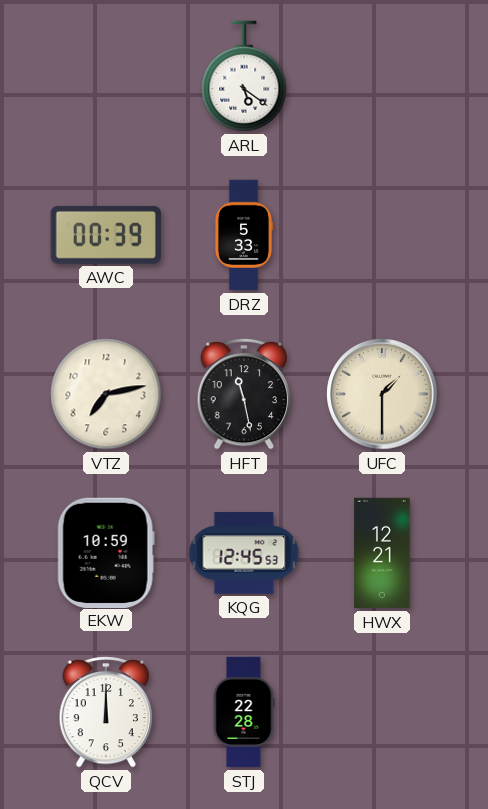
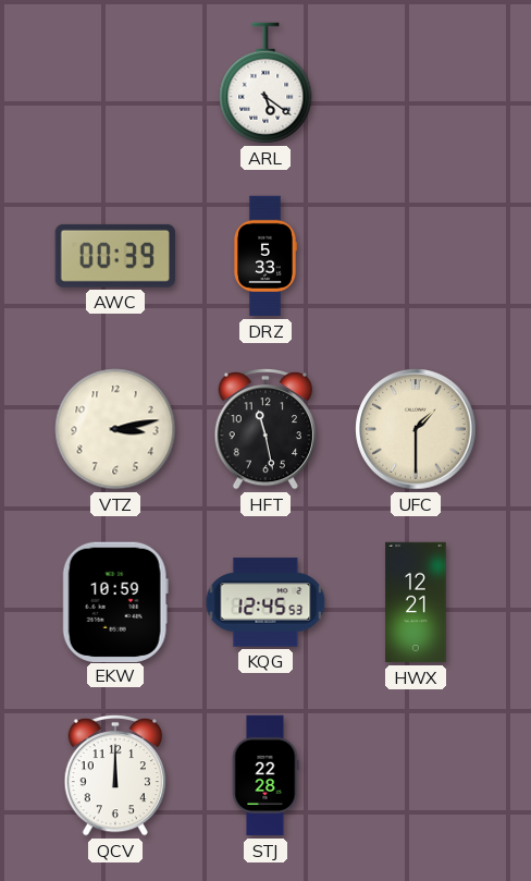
VTZ: 7:13 -> 3:13 (115, 429)
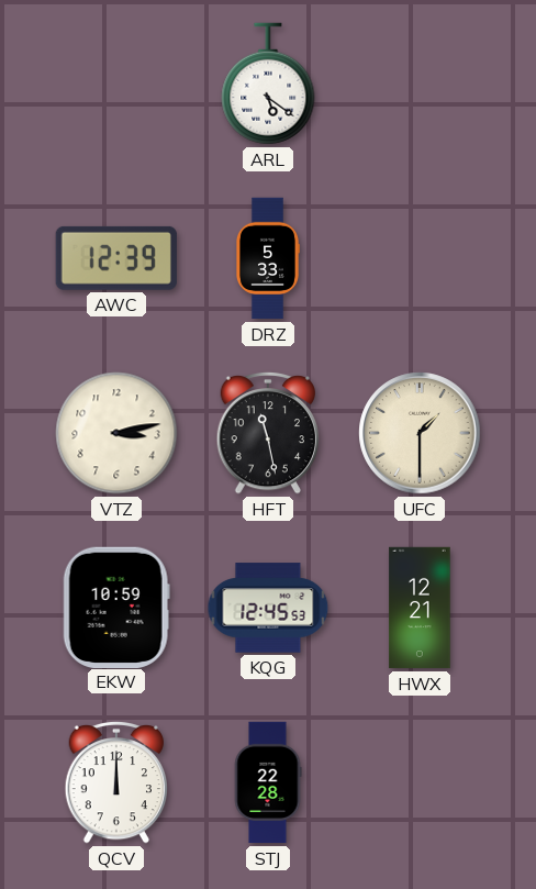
AWC: 00:39 -> 12:39 (116, 258)
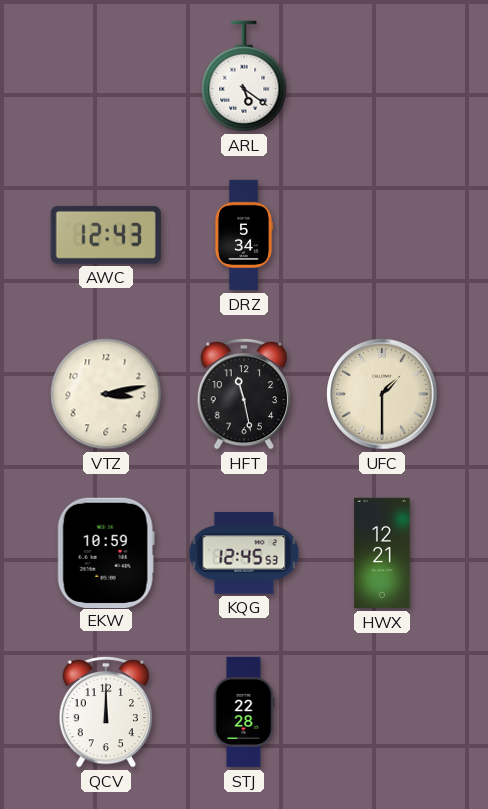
AWC: 12:39 -> 12:43 (106, 235)
DRZ: 5:33 -> 5:34 (243, 235)
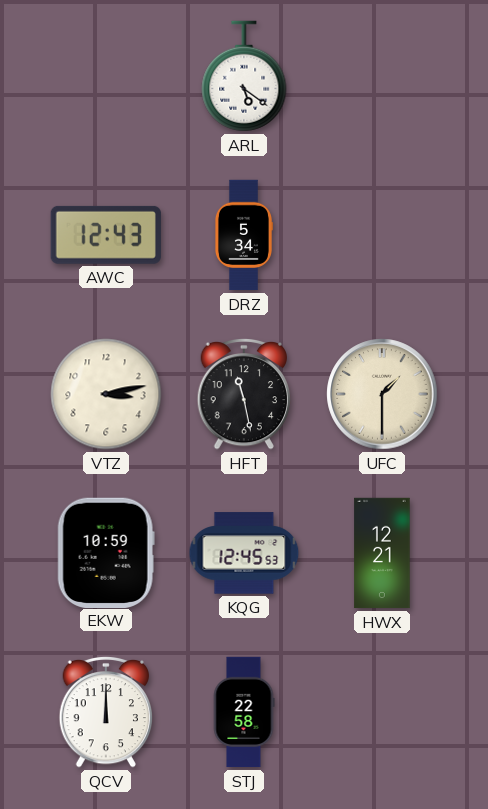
STJ: 22:28 -> 22:58 (244, 712)
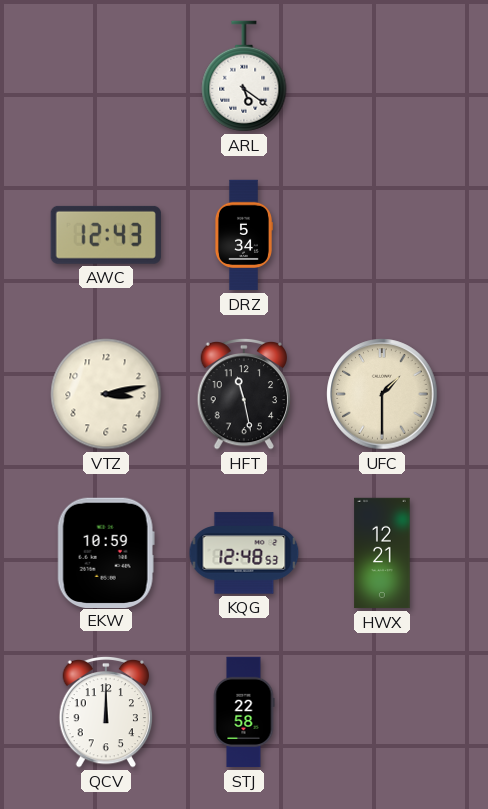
KQG: 12:45 -> 12:48 (244, 553)
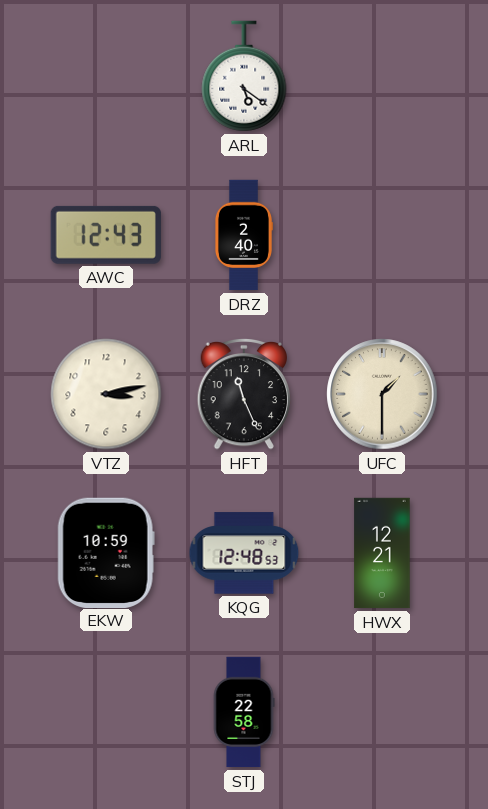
DRZ: 5:34 -> 2:40 (243, 235)
HFT: 11:28 -> 11:26 (243, 394)
QCV: 12:00 -> none (105, 712)
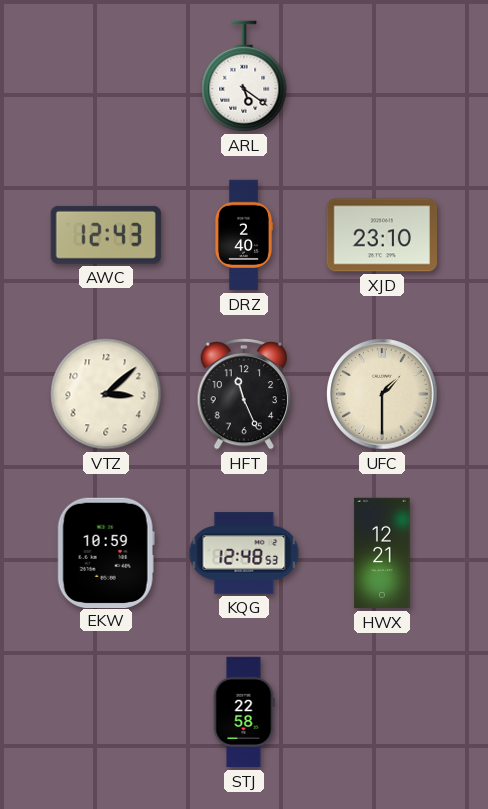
XJD: none -> 23:10 (381, 235)
VTZ: 3:13 -> 3:08 (106, 394)
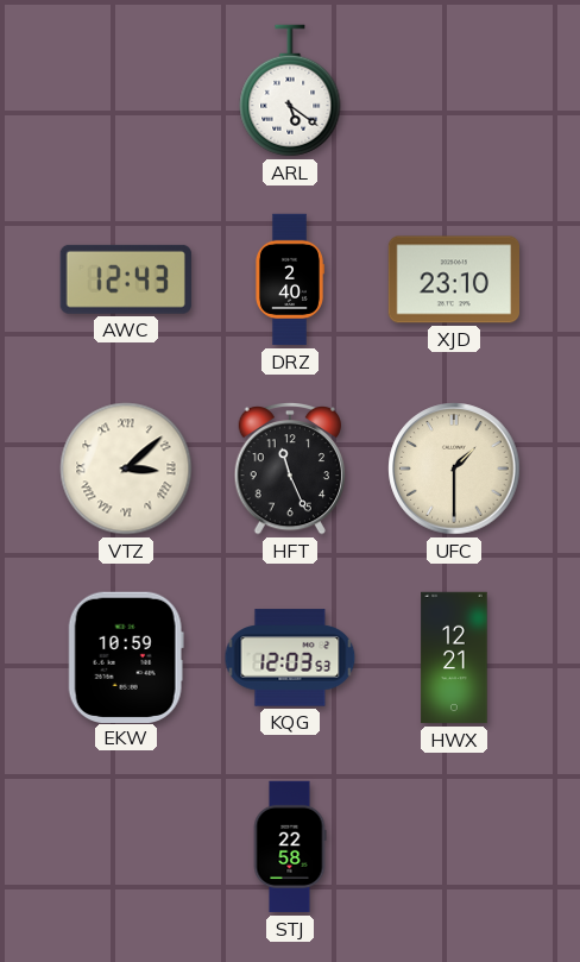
VTZ numerals: Arabic -> Roman (126, 469)
KQG: 12:48 -> 12:03 (290, 658)
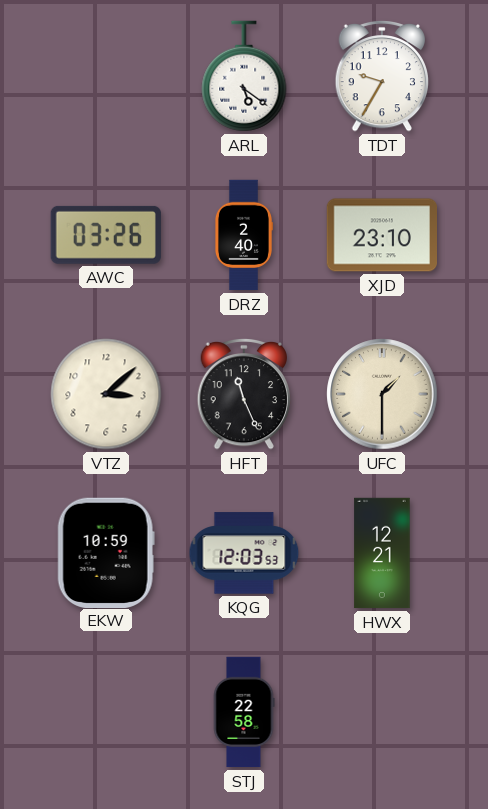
TDT: none -> 9:35 (381, 76)
AWC: 12:43 -> 03:26 (106, 235)
VTZ numerals: Roman -> Arabic (106, 394)
